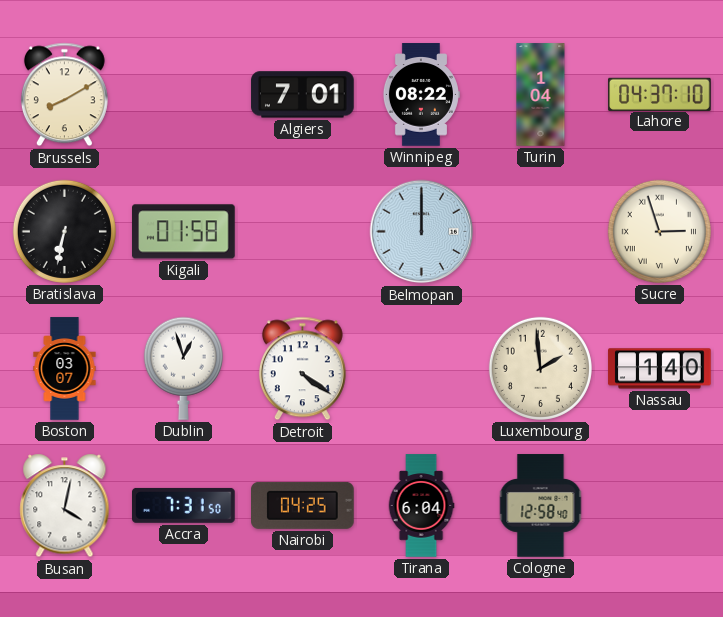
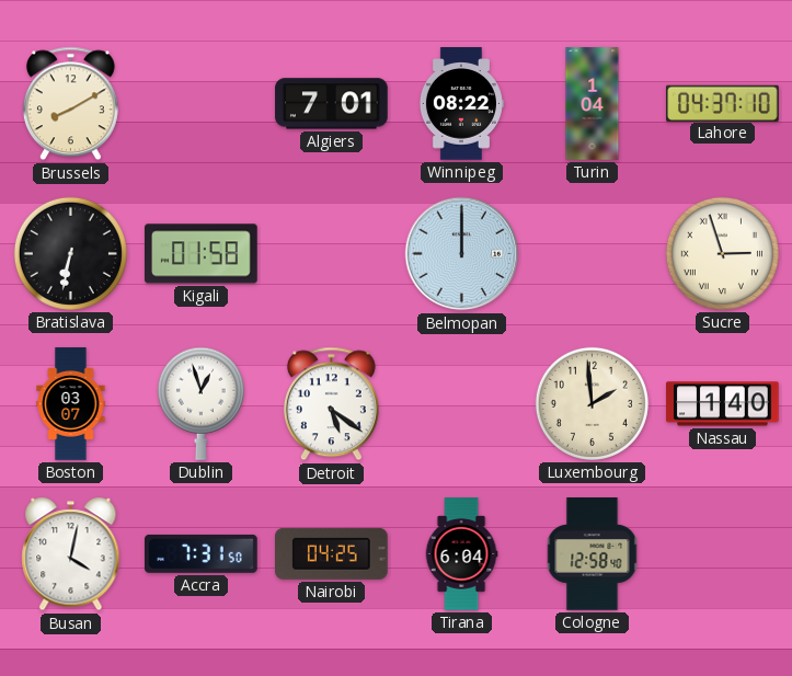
Detroit: 4:21 -> 5:21 (331, 404)
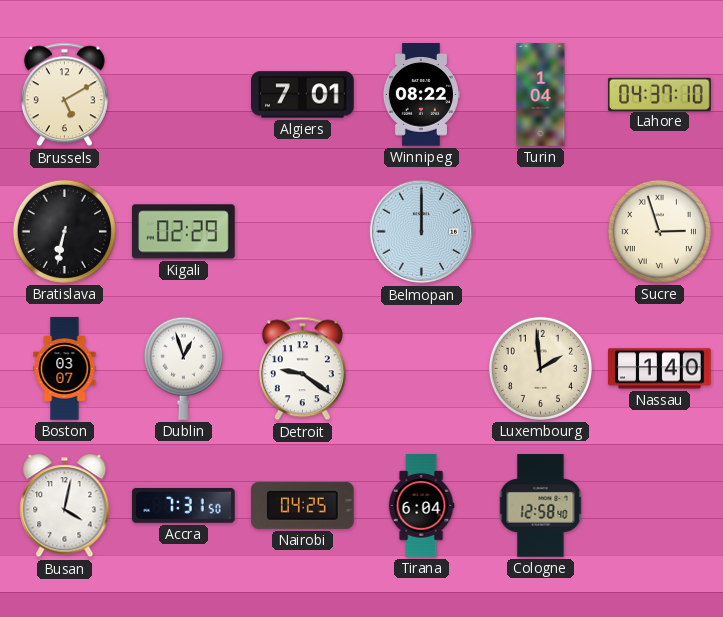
Brussels: 8:10 -> 5:10 (64, 95)
Kigali: 01:58 -> 02:29 (184, 232)
Detroit: 5:21 -> 9:21 (302, 369)
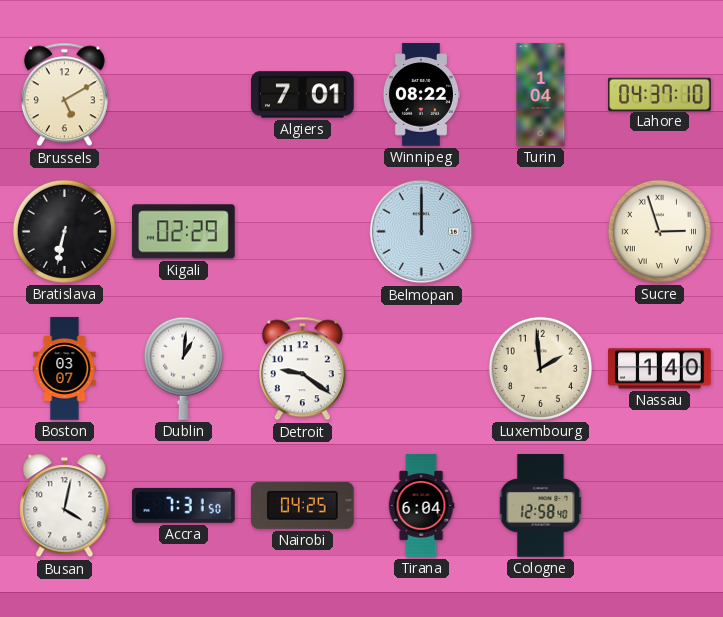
Dublin: 12:57 -> 1:01 (183, 368)
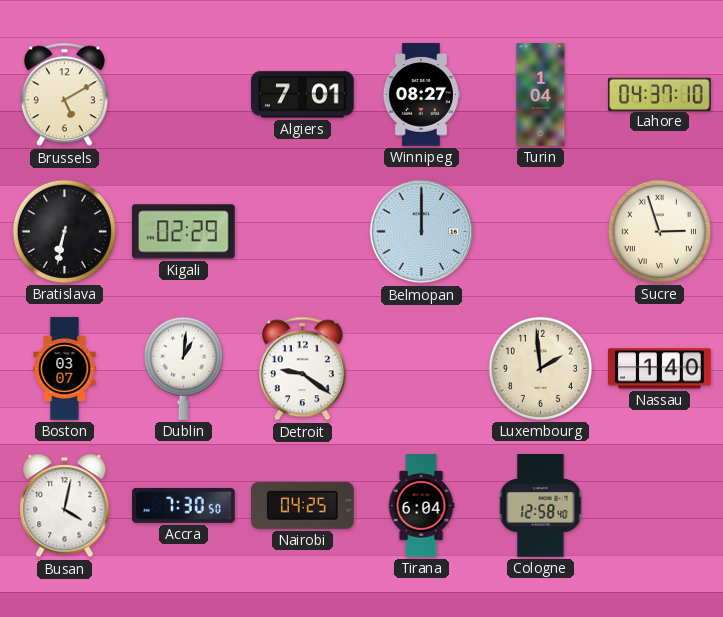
Winnipeg: 08:22 -> 08:27 (421, 95)
Accra: 7:31 -> 7:30 (184, 505)
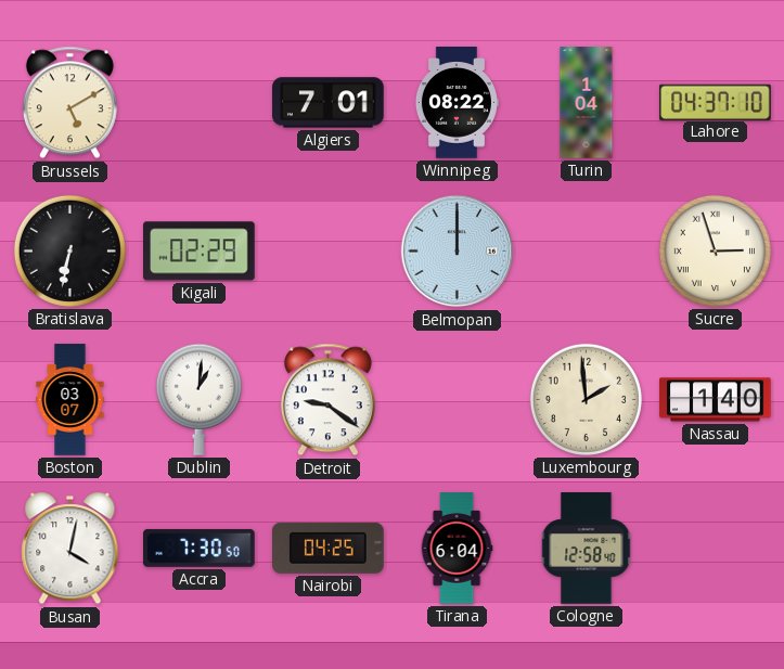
Winnipeg: 08:27 -> 08:22 (457, 103)
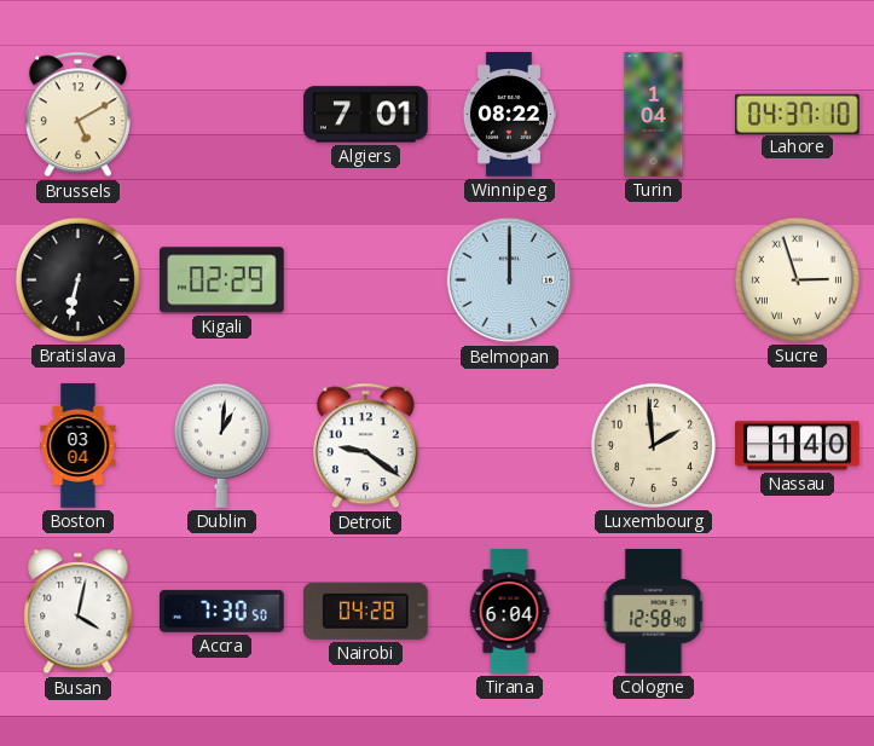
Boston: 03:07 -> 03:04 (79, 446)
Nairobi: 04:25 -> 04:28 (366, 611)
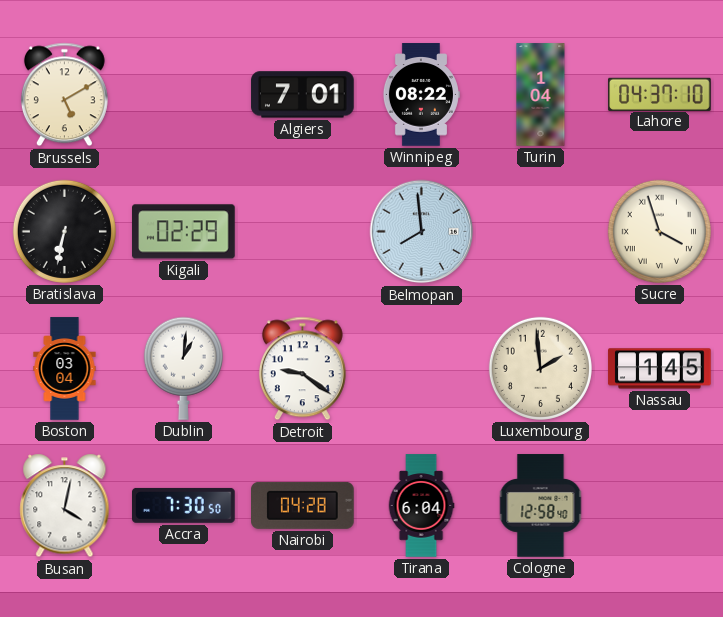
Belmopan: 12:00 -> 7:59 (422, 232)
Sucre: 2:57 -> 3:57 (659, 231)
Nassau: 1:40 -> 1:45 (660, 369)
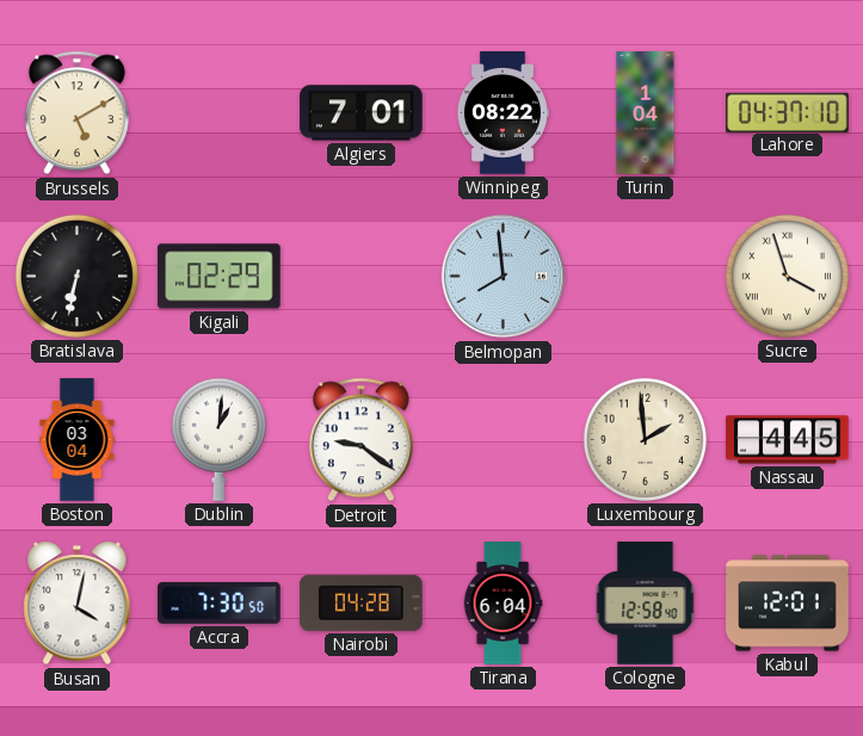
Nassau: 1:45 -> 4:45 (788, 440)
Kabul: none -> 12:01 (788, 604)
